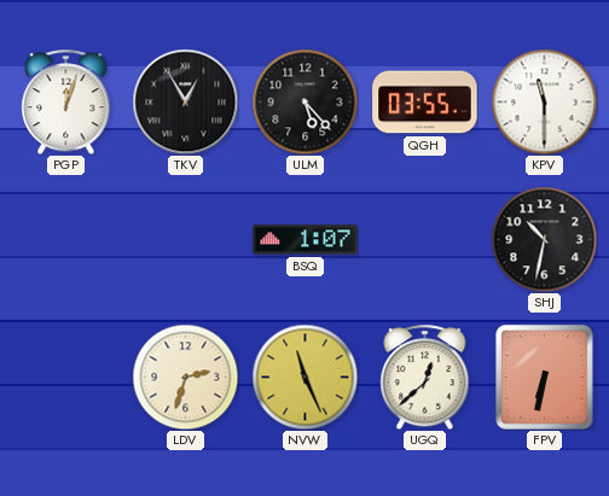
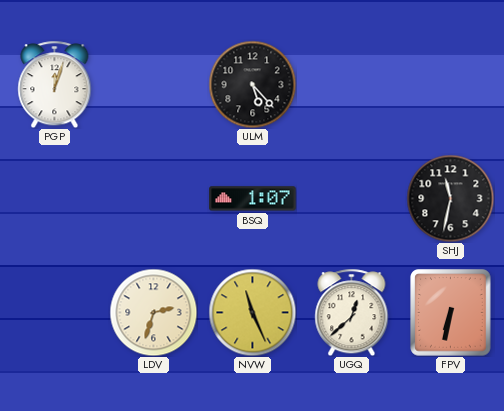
TKV: 12:55 -> none (185, 101)
QGH: 03:55 -> none (425, 103)
KPV: 11:30 -> none (544, 101)
SHJ: 10:32 -> 11:32 (450, 198)
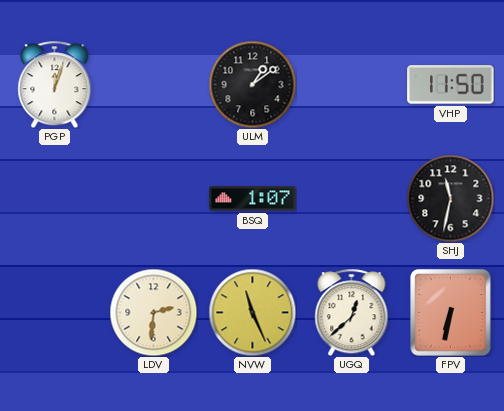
ULM: 5:23 -> 1:09 (252, 84)
VHP: none -> 11:50 (451, 85)
LDV: 2:33 -> 2:31 (153, 312)
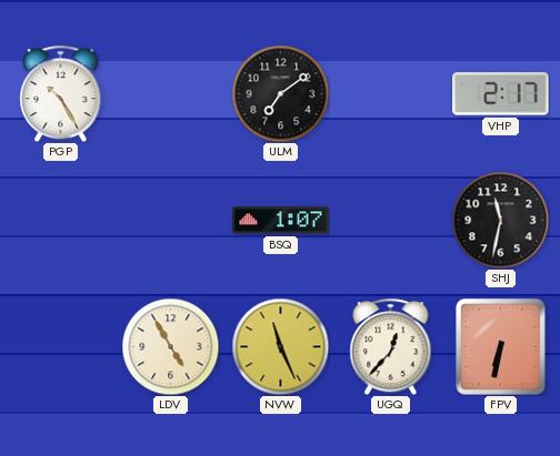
PGP: 12:03 -> 10:25 (61, 93)
ULM: 1:09 -> 7:09 (280, 93)
VHP: 11:50 -> 2:17 (501, 94)
LDV: 2:31 -> 4:55 (170, 346)
UGQ: 12:38 -> 12:37 (391, 346)
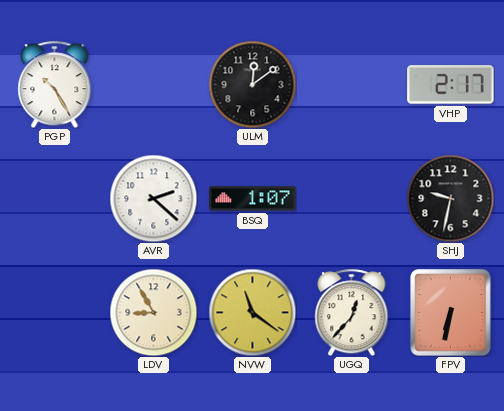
ULM: 7:09 -> 12:09 (252, 84)
AVR: none -> 2:22 (153, 198)
SHJ: 11:32 -> 9:32 (450, 198)
LDV: 4:55 -> 8:55 (153, 312)
NVW: 11:26 -> 11:21 (252, 312)
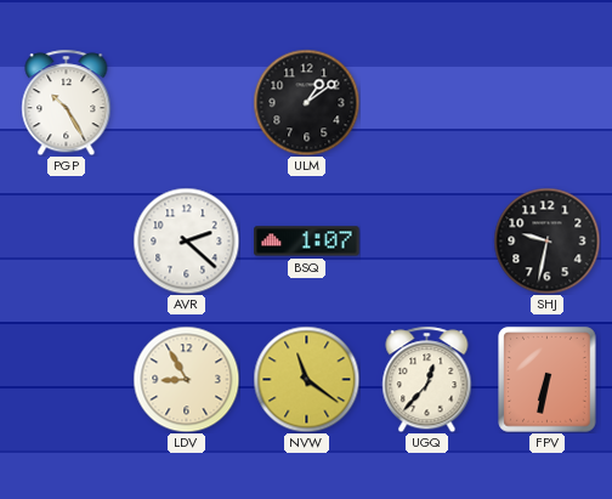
ULM: 12:09 -> 1:09 (306, 102)
VHP: 2:17 -> none (451, 85)
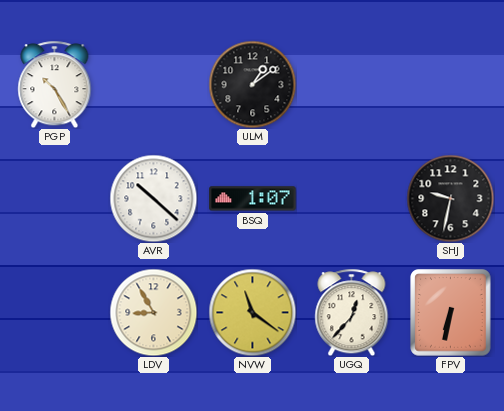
AVR: 2:22 -> 10:22 (153, 198)
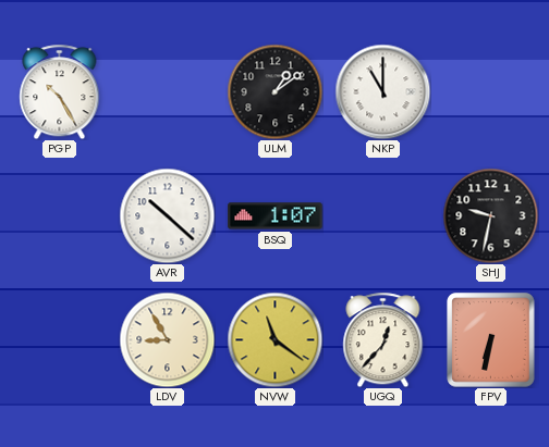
NKP: none -> 11:00 (382, 91)
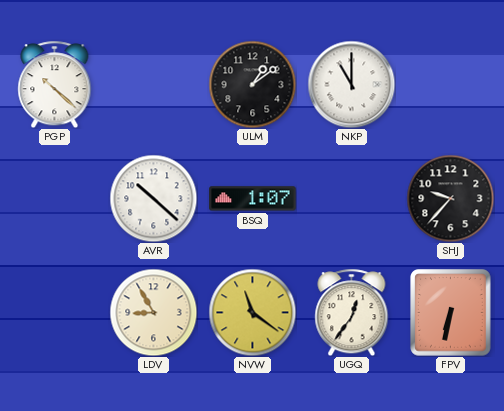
PGP: 10:25 -> 10:22 (55, 84)
SHJ: 9:32 -> 9:37 (450, 198)
UGQ: 12:37 -> 12:36 (352, 312)
